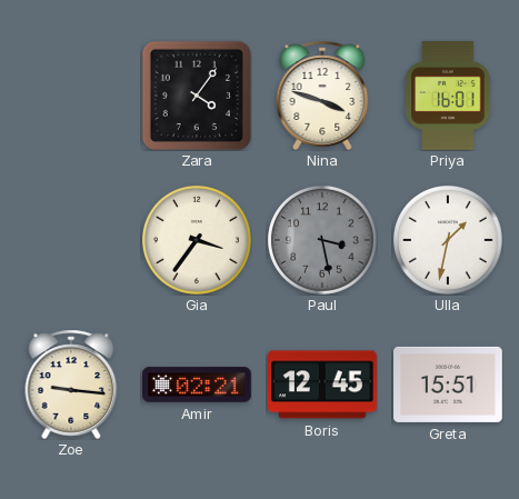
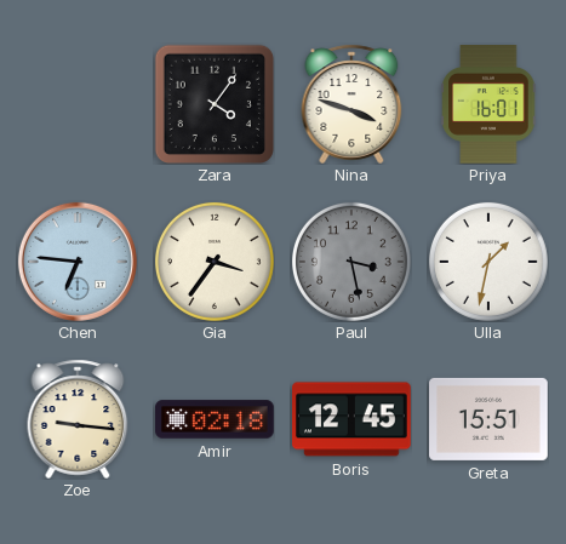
Chen: none -> 6:46 (78, 262)
Amir: 02:21 -> 02:18 (215, 419)
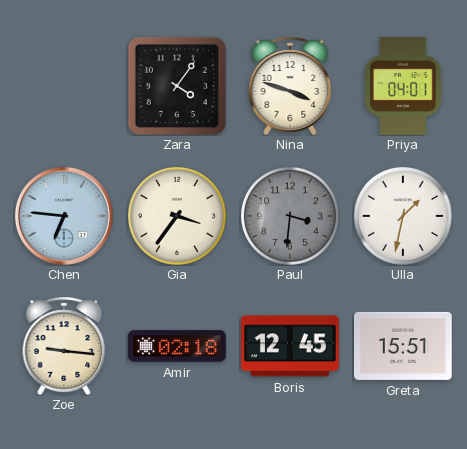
Priya: 16:01 -> 04:01 (403, 87)
Paul: 3:28 -> 3:31 (290, 216)
